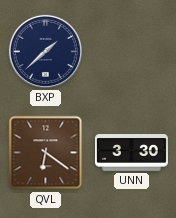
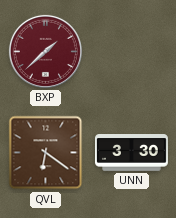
BXP dial: navy -> burgundy (45, 51)
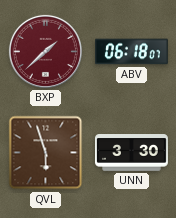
ABV: none -> 06:18 (132, 52)
QVL: 6:21 -> 5:57 (46, 153)
